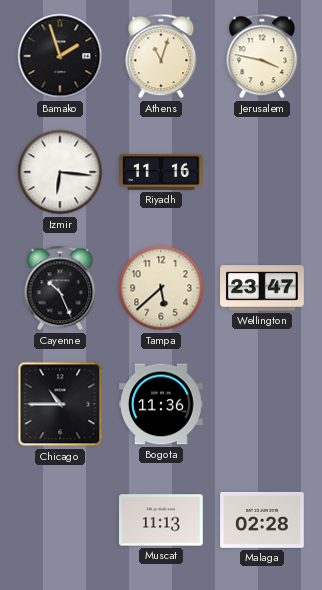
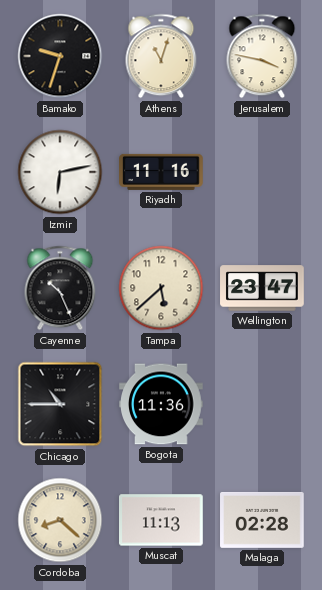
Bamako: 1:57 -> 9:33 (60, 56)
Izmir: 6:16 -> 6:13 (60, 172)
Cordoba: none -> 8:22 (60, 520)
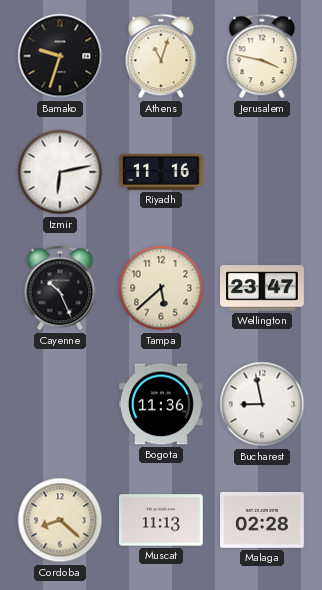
Chicago: 10:45 -> none (60, 404)
Bucharest: none -> 8:58 (262, 404)
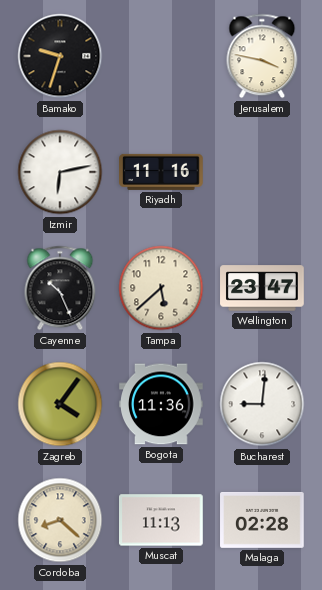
Athens: 11:03 -> none (161, 56)
Zagreb: none -> 4:06 (60, 404)
Bucharest: 8:58 -> 9:01 (262, 404)
